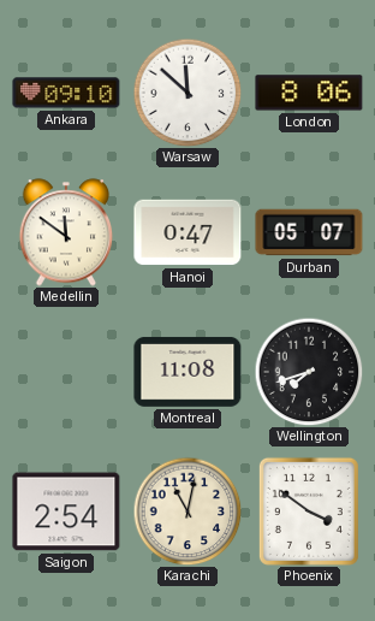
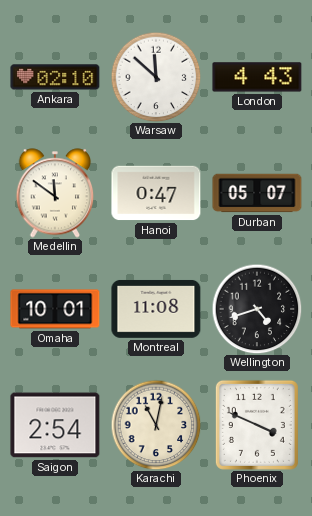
Ankara: 09:10 -> 02:10 (55, 77)
London: 8:06 -> 4:43 (257, 77)
Omaha: none -> 10:01 (55, 309)
Wellington: 7:42 -> 4:42 (257, 309)
Phoenix: 3:51 -> 3:49 (257, 425)
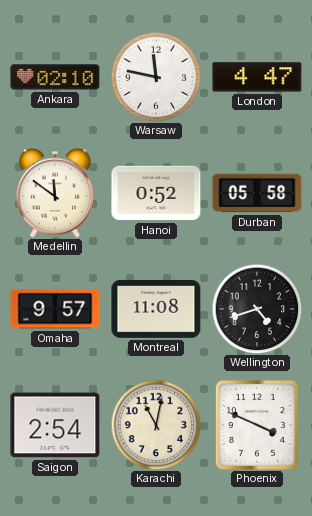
Warsaw: 11:52 -> 11:47 (156, 77)
London: 4:43 -> 4:47 (257, 77)
Hanoi: 0:47 -> 0:52 (156, 193)
Durban: 05:07 -> 05:58 (257, 193)
Omaha: 10:01 -> 9:57 (55, 309)
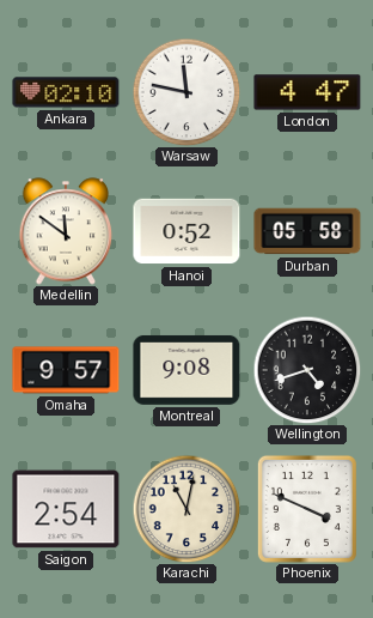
Montreal: 11:08 -> 9:08 (186, 370)
